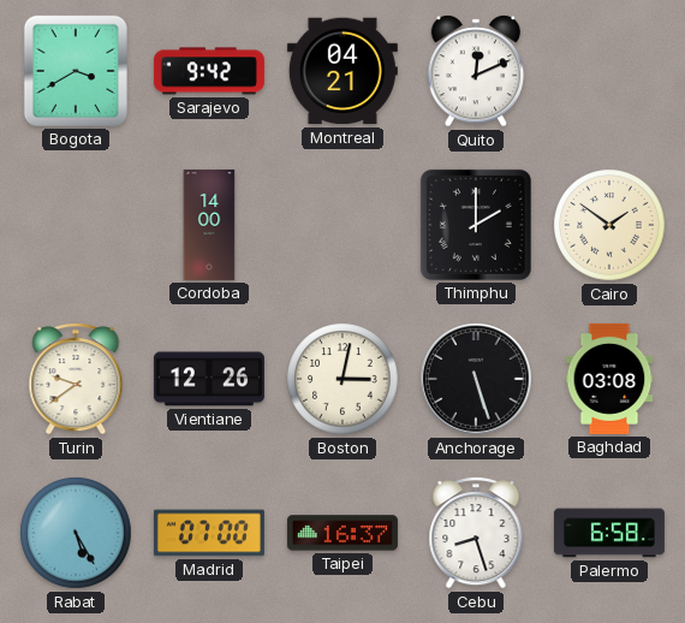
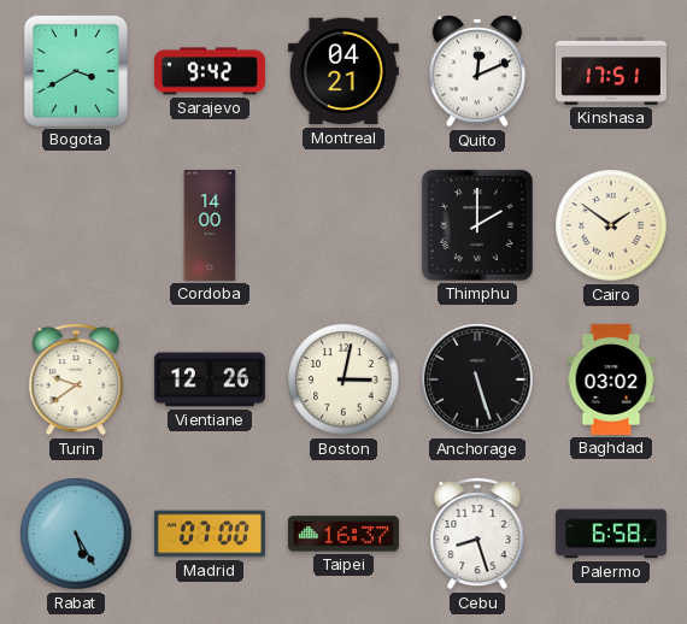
Kinshasa: none -> 17:51 (611, 71)
Baghdad: 03:08 -> 03:02 (611, 379)
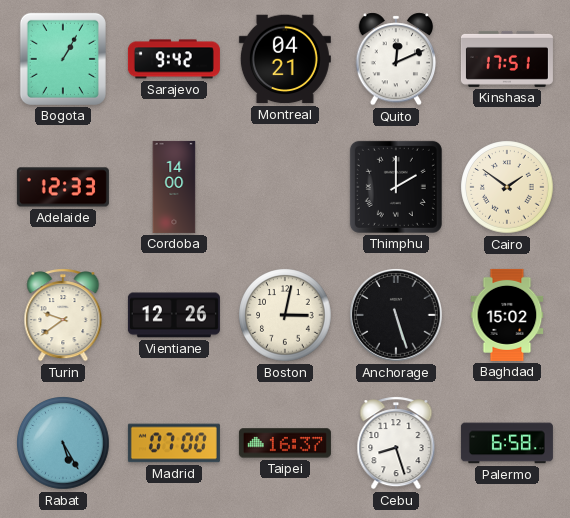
Bogota: 3:40 -> 1:05 (63, 59)
Adelaide: none -> 12:33 (63, 187)
Baghdad: 03:02 -> 15:02 (507, 315)
